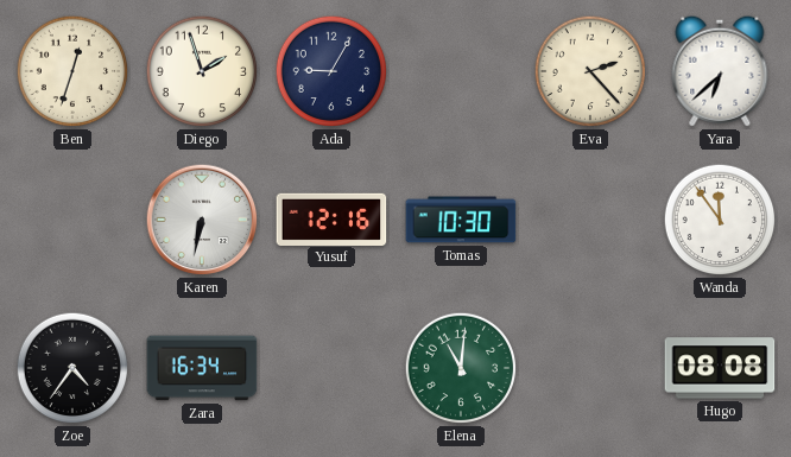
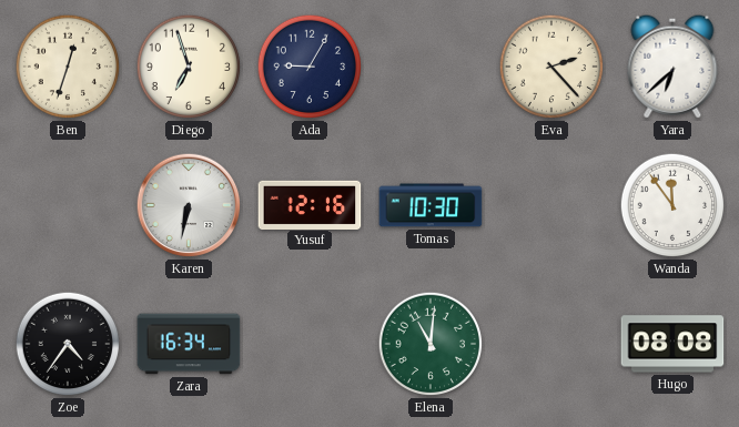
Diego: 1:57 -> 6:57 (189, 67)
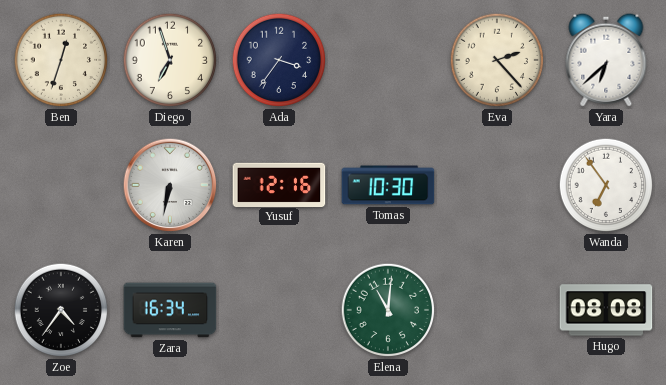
Ada: 9:05 -> 3:36 (279, 60)
Wanda: 11:54 -> 6:54 (606, 185)
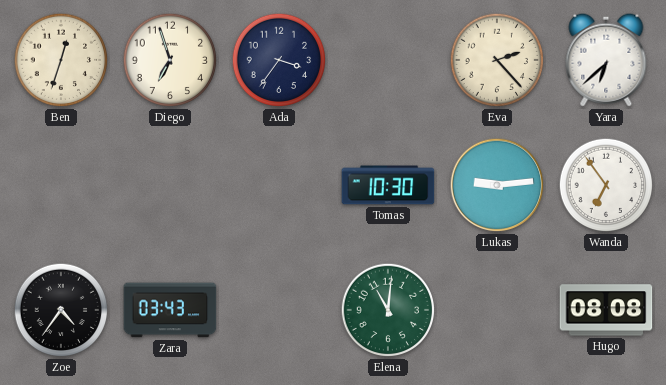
Karen: 6:32 -> none (170, 185)
Yusuf: 12:16 -> none (279, 184)
Lukas: none -> 9:14 (497, 185)
Zara: 16:34 -> 03:43 (170, 310)
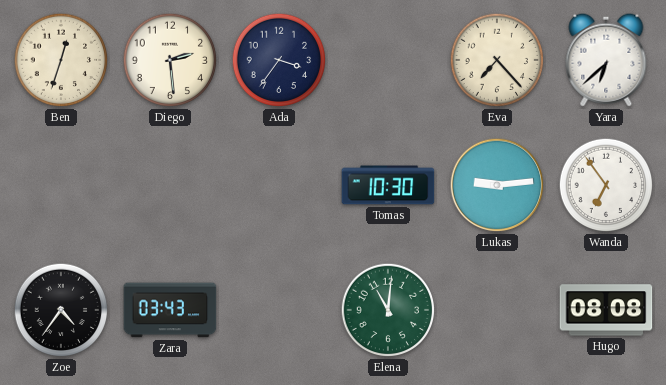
Diego: 6:57 -> 2:29 (170, 60)
Eva: 2:23 -> 7:23 (497, 60)
